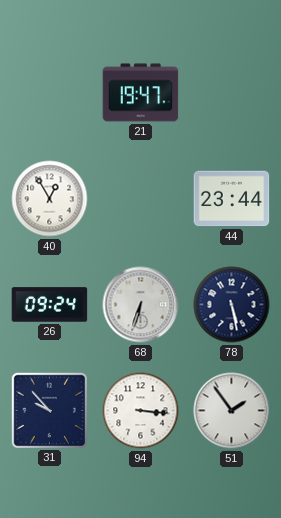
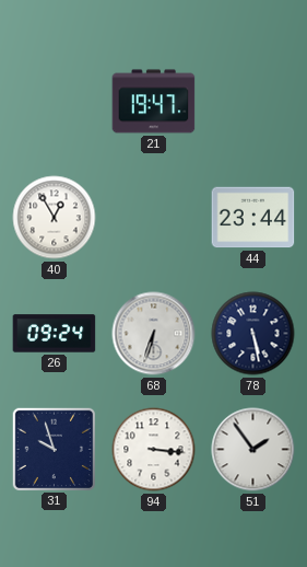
31: 9:53 -> 9:57 (54, 449)
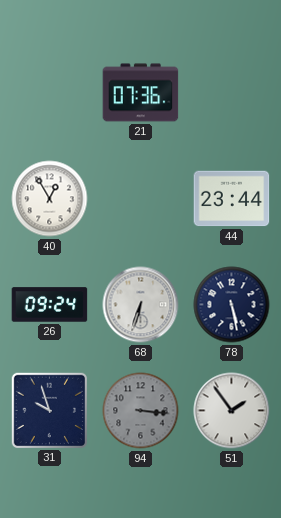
21: 19:47 -> 07:36 (141, 93)
94 dial: white -> grey (141, 411)
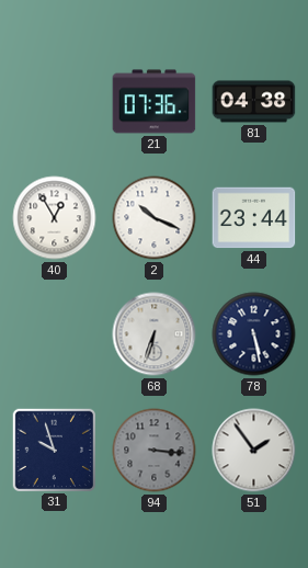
81: none -> 04:38 (254, 102)
2: none -> 10:19 (155, 218)
26: 09:24 -> none (50, 305)
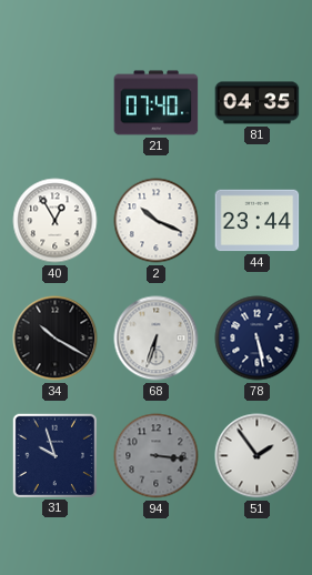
21: 07:36 -> 07:40 (157, 103)
81: 04:38 -> 04:35 (258, 103)
34: none -> 10:20 (56, 339)
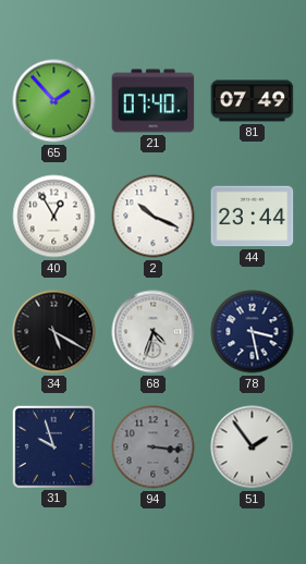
65: none -> 1:53 (54, 101)
81: 04:35 -> 07:49 (253, 101)
34: 10:20 -> 5:20 (54, 332)
68: 6:33 -> 4:33 (154, 332)
78: 5:28 -> 3:28 (253, 332)
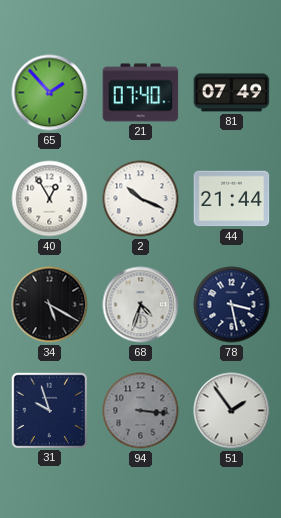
44: 23:44 -> 21:44 (232, 199)
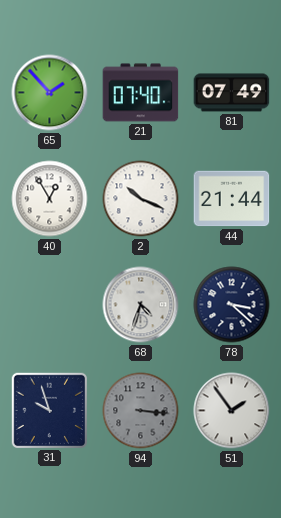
34: 5:20 -> none (50, 305)
78: 3:28 -> 3:22 (232, 305)
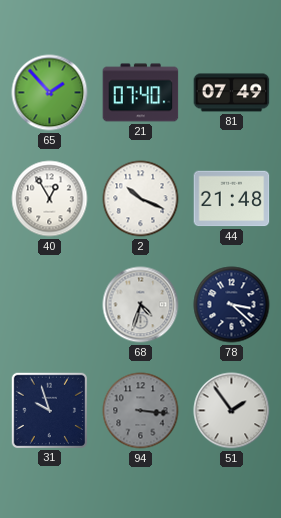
44: 21:44 -> 21:48 (232, 199)
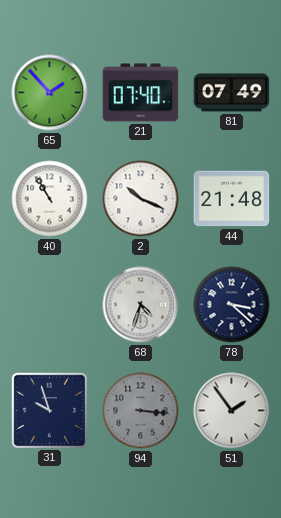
40: 12:55 -> 10:55 (50, 199)
